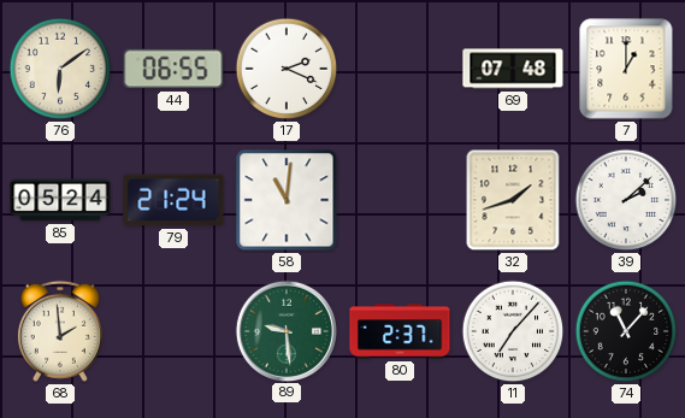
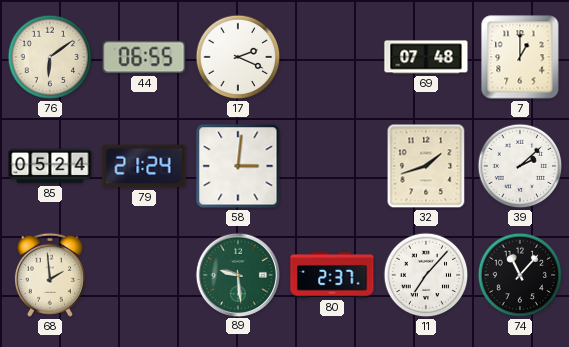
58: 11:01 -> 3:01 (238, 166)
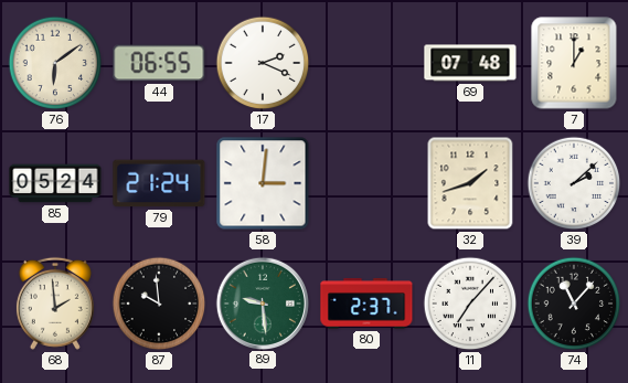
87: none -> 9:59 (159, 304)
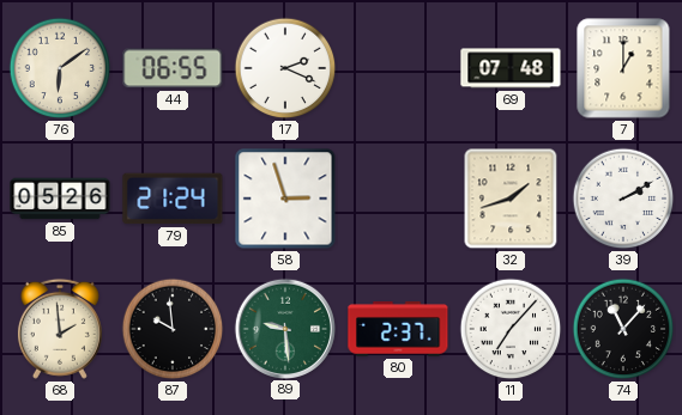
85: 05:24 -> 05:26 (60, 199)
58: 3:01 -> 2:57 (285, 199)
39: 2:08 -> 2:10 (623, 199)
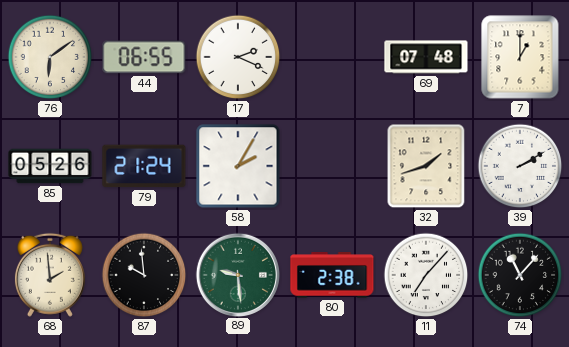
58: 2:57 -> 2:05 (238, 166)
80: 2:37 -> 2:38 (332, 275)
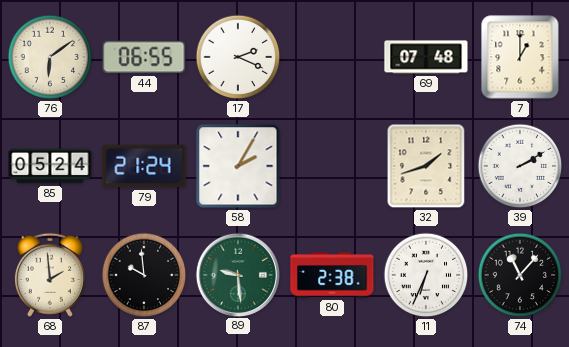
85: 05:26 -> 05:24 (50, 166)
11: 7:07 -> 6:34 (426, 275)
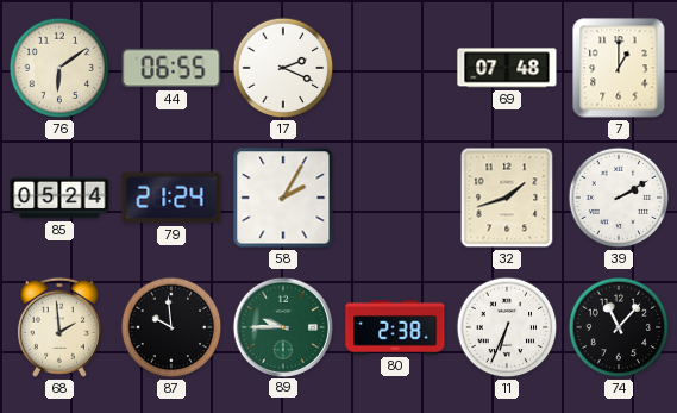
89: 9:29 -> 9:45 (282, 326)
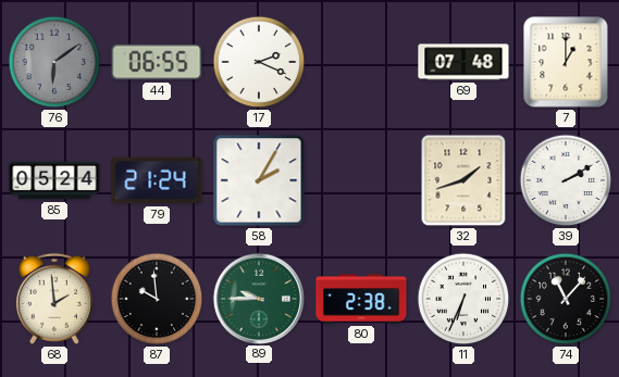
76 dial: cream -> grey (54, 62)
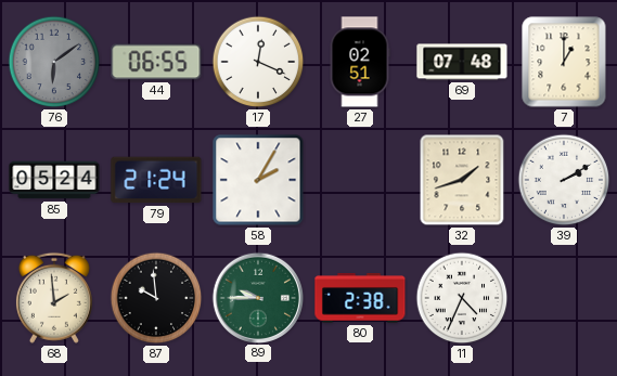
17: 2:19 -> 12:19 (258, 62)
27: none -> 02:51 (360, 62)
11: 6:34 -> 4:34 (462, 298)
74: 11:07 -> none (566, 299)
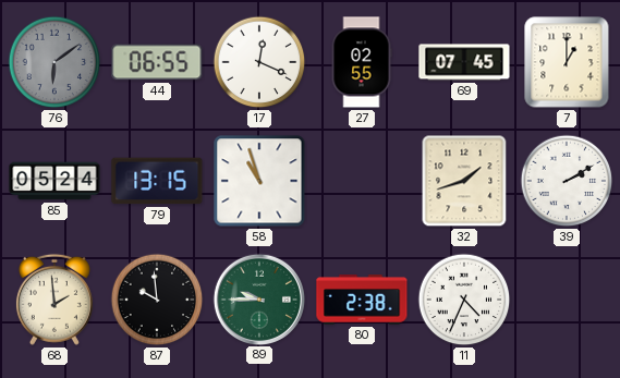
27: 02:51 -> 02:55 (362, 62)
69: 07:48 -> 07:45 (464, 62)
79: 21:24 -> 13:15 (157, 181)
58: 2:05 -> 10:57 (259, 181)
